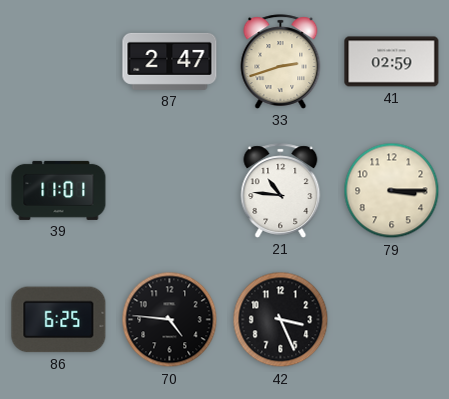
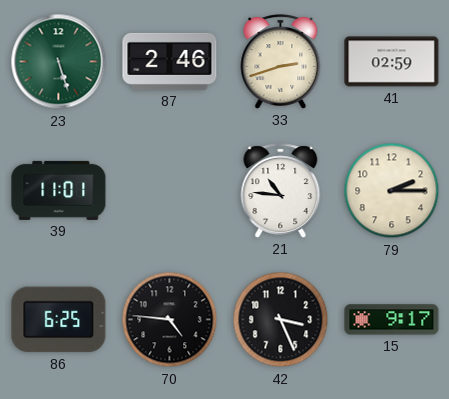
23: none -> 5:27 (59, 62)
87: 2:47 -> 2:46 (170, 61)
79: 3:15 -> 2:15 (392, 191)
15: none -> 9:17 (392, 320)
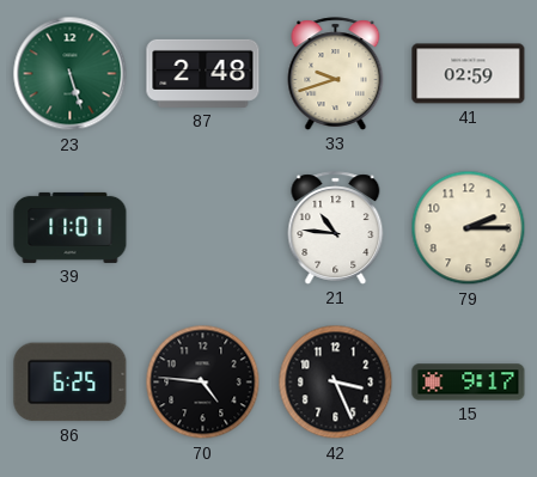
87: 2:46 -> 2:48 (203, 73)
33: 2:42 -> 9:42 (336, 74)
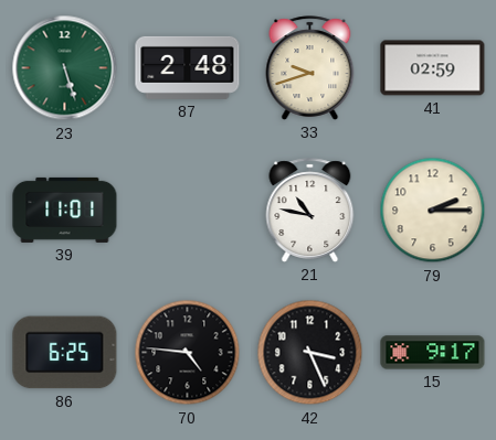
21: 10:46 -> 10:47 (310, 211)
